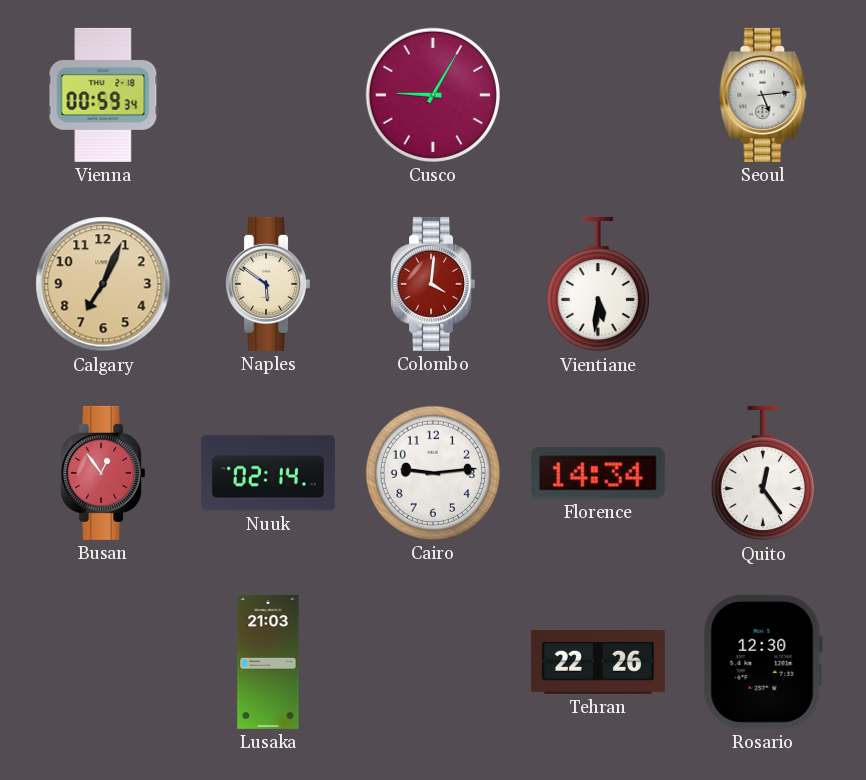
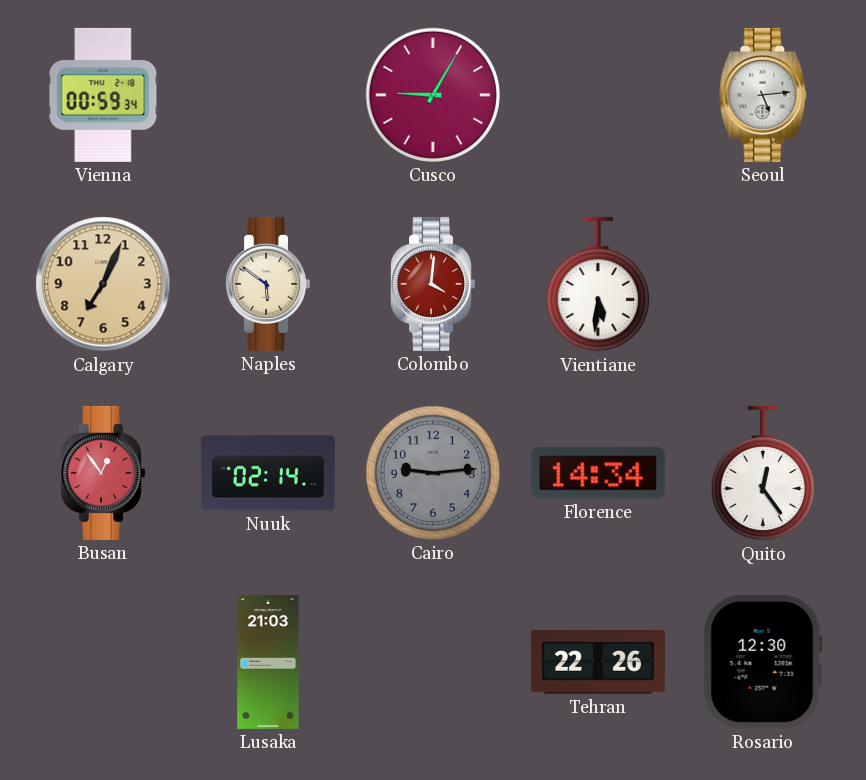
Cairo dial: white -> grey (433, 473)
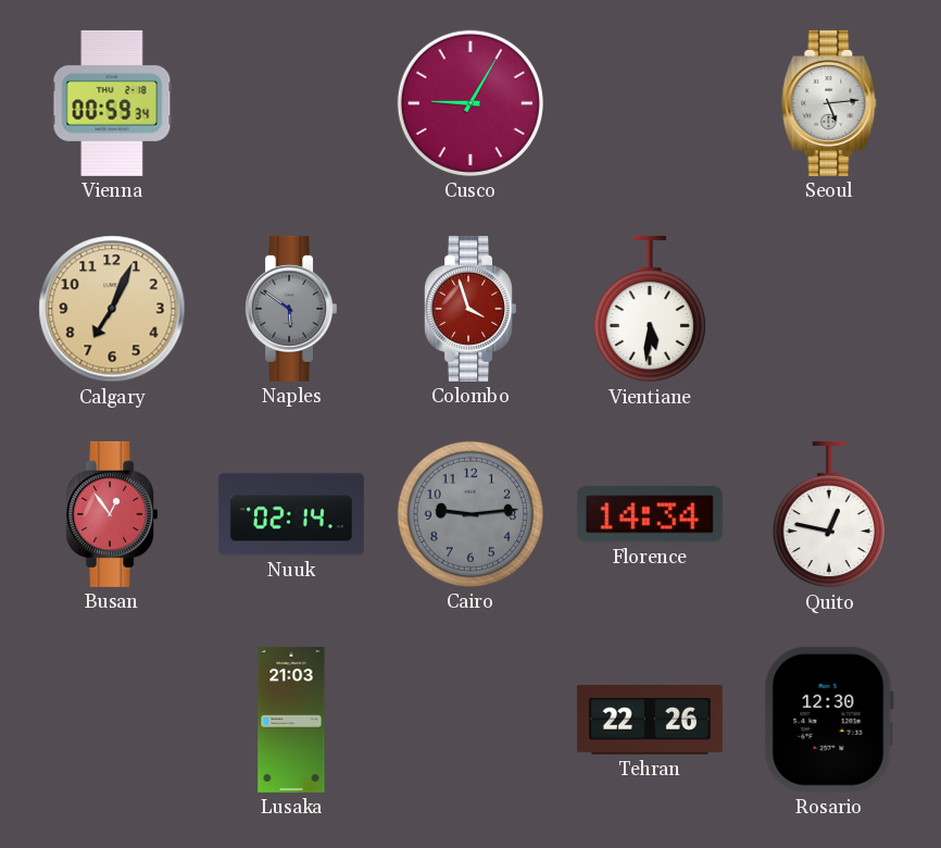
Naples dial: cream -> grey (290, 309)
Colombo: 4:01 -> 3:57 (469, 309)
Quito: 12:24 -> 12:47 (829, 514)
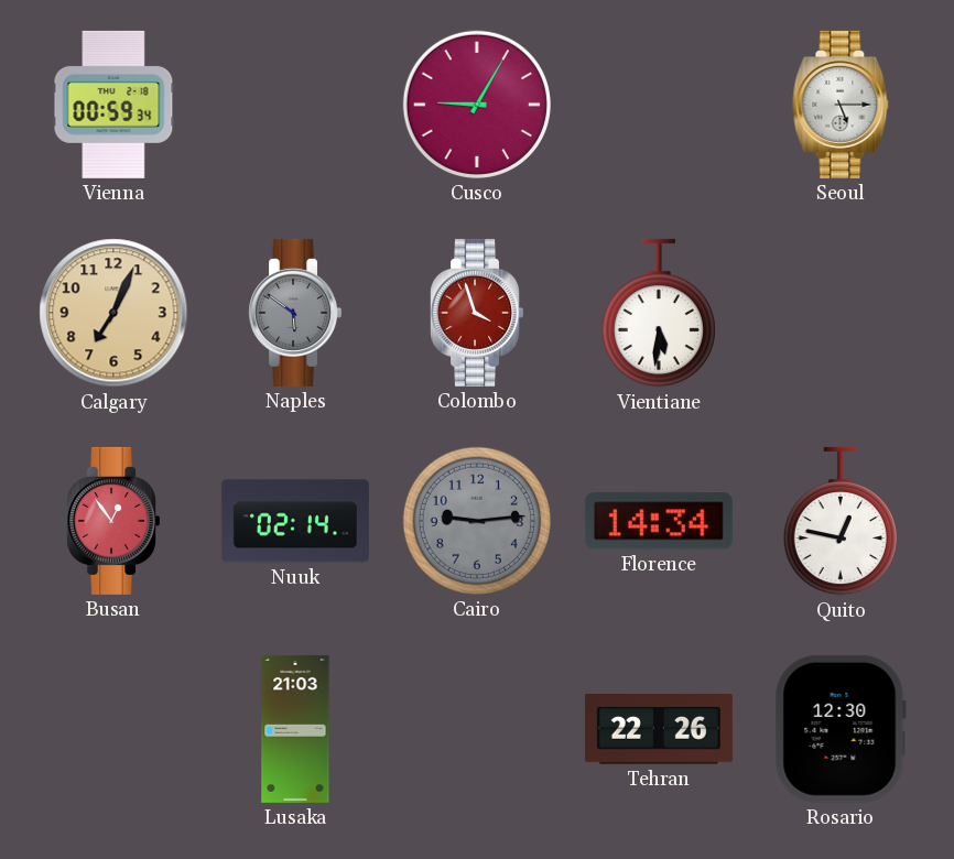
Seoul: 5:14 -> 5:15 (841, 105)
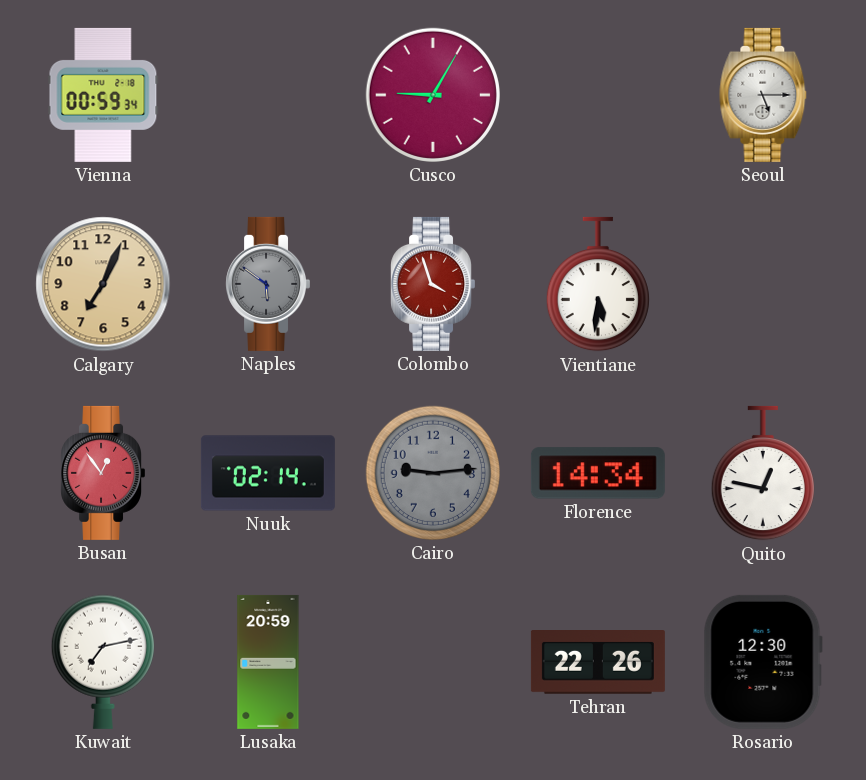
Kuwait: none -> 7:13 (103, 662)
Lusaka: 21:03 -> 20:59 (268, 662)
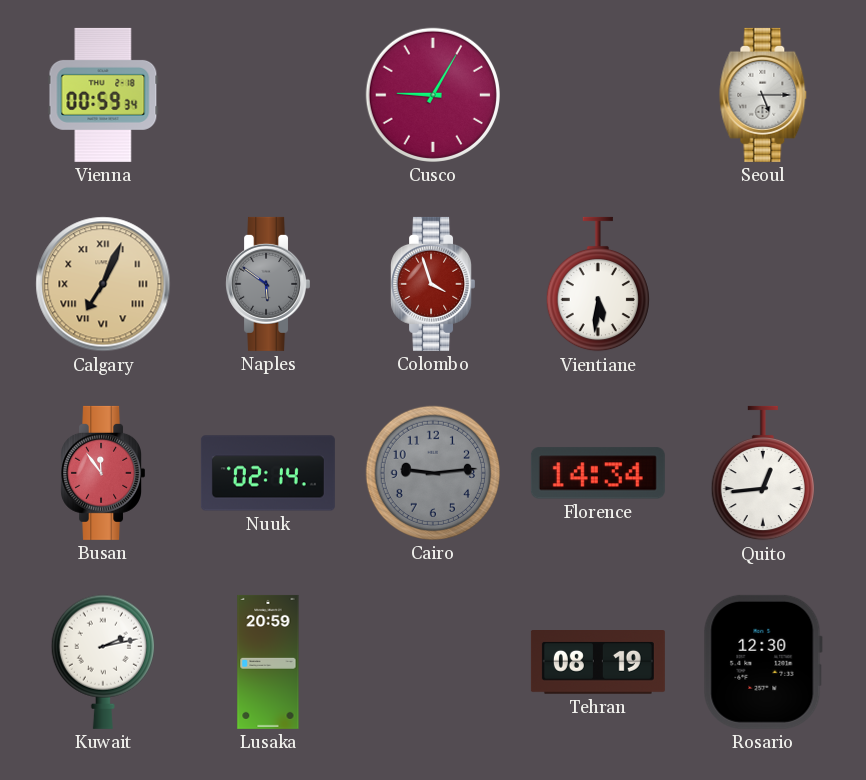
Calgary numerals: Arabic -> Roman (103, 284)
Busan: 12:54 -> 11:54 (102, 473)
Quito: 12:47 -> 12:44 (763, 473)
Kuwait: 7:13 -> 2:13 (103, 662)
Tehran: 22:26 -> 08:19 (598, 663)
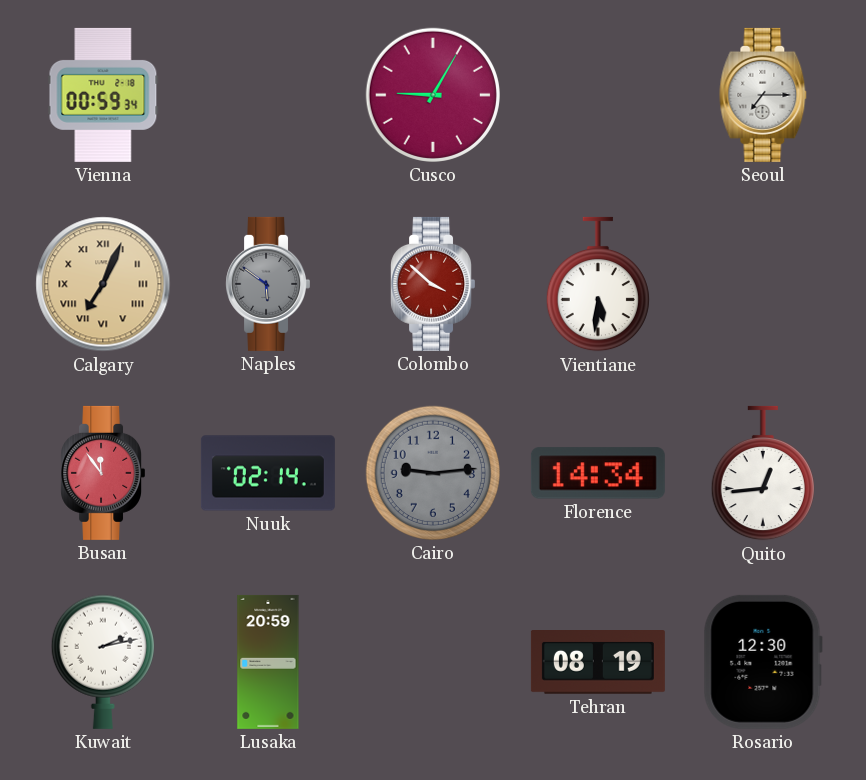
Seoul: 5:15 -> 7:15 (763, 95)
Colombo: 3:57 -> 3:52 (432, 284)
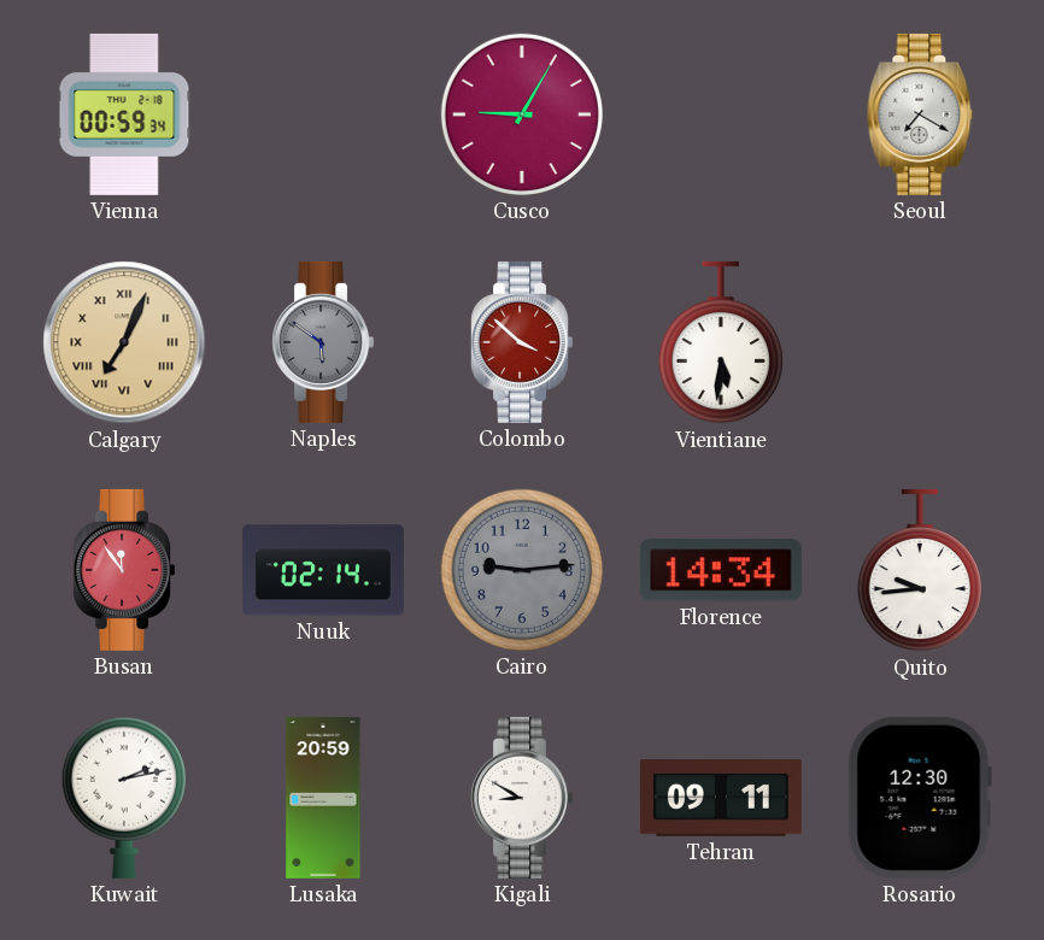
Seoul: 7:15 -> 7:20 (920, 114)
Quito: 12:44 -> 9:44 (920, 570)
Kigali: none -> 8:50 (521, 798)
Tehran: 08:19 -> 09:11 (721, 799)
